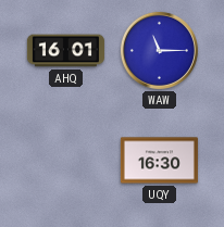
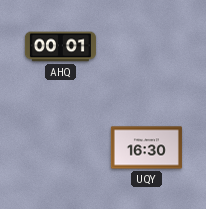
AHQ: 16:01 -> 00:01 (60, 47)
WAW: 11:15 -> none (159, 50)
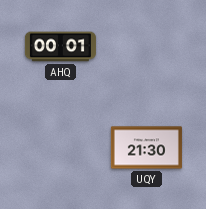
UQY: 16:30 -> 21:30 (146, 148)
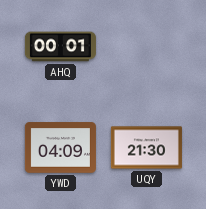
YWD: none -> 04:09 (60, 148)
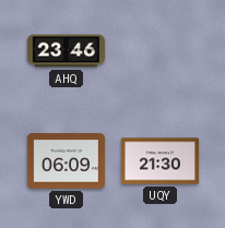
AHQ: 00:01 -> 23:46 (66, 51)
YWD: 04:09 -> 06:09 (66, 161)
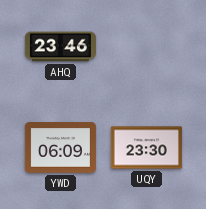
UQY: 21:30 -> 23:30 (146, 148)
